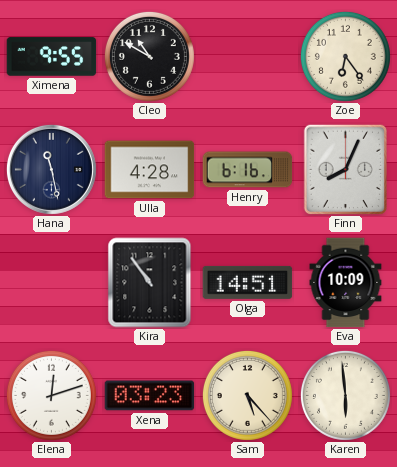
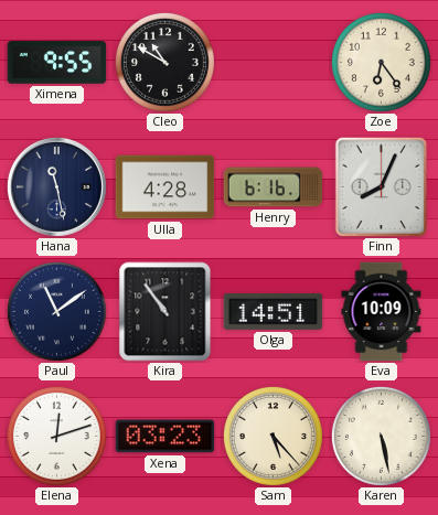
Paul: none -> 11:09 (56, 311)
Karen: 5:59 -> 5:28 (381, 436)
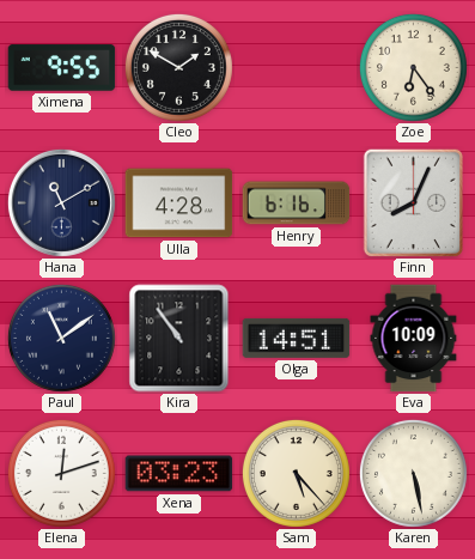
Cleo: 10:50 -> 1:50 (178, 67)
Hana: 11:28 -> 11:10 (61, 202)
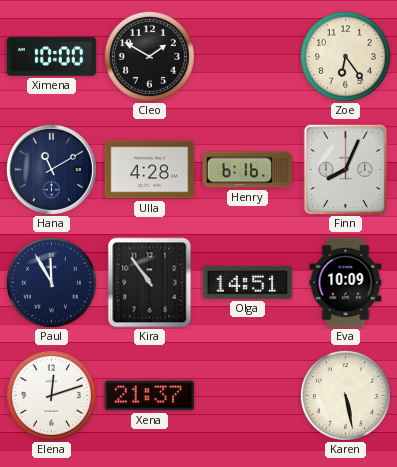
Ximena: 9:55 -> 10:00 (52, 57)
Paul: 11:09 -> 11:55 (51, 282)
Xena: 03:23 -> 21:37 (150, 396)
Sam: 5:23 -> none (296, 473)
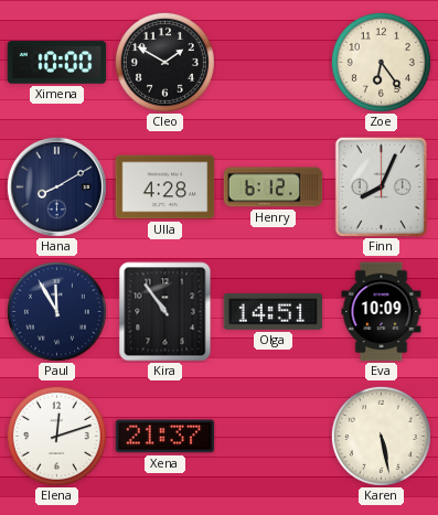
Hana: 11:10 -> 8:10 (56, 186)
Henry: 6:16 -> 6:12 (274, 187)
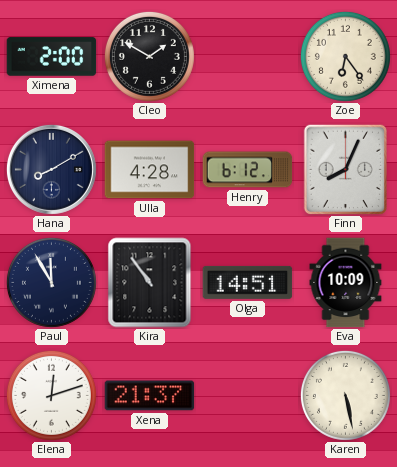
Ximena: 10:00 -> 2:00 (52, 57)
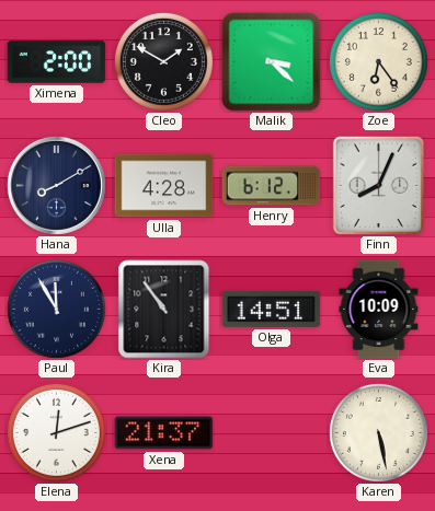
Malik: none -> 3:22 (272, 62)
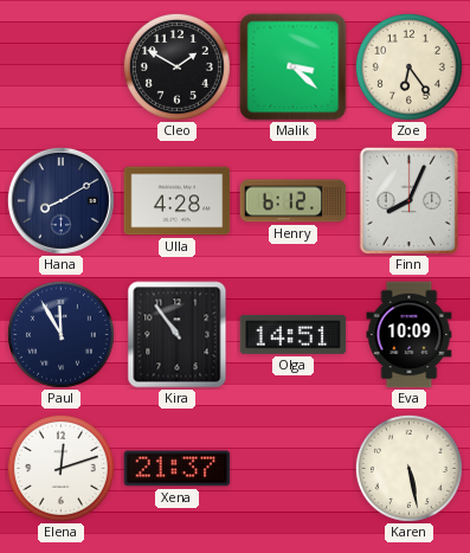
Ximena: 2:00 -> none (57, 62)
